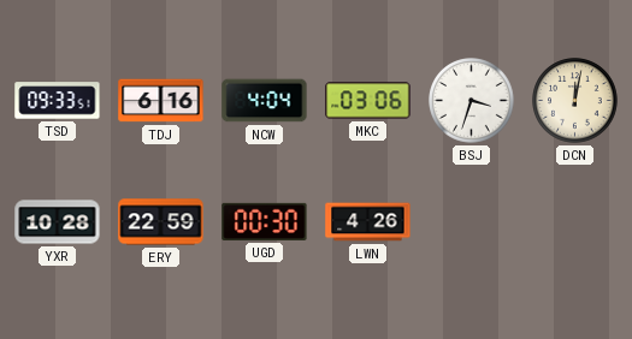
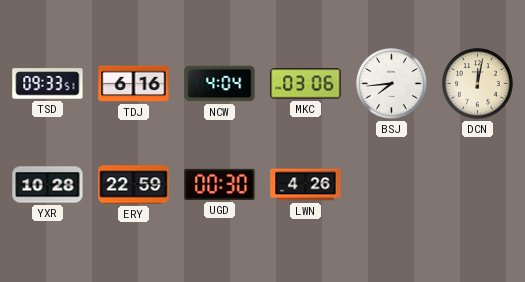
BSJ: 3:33 -> 7:44 (392, 84)
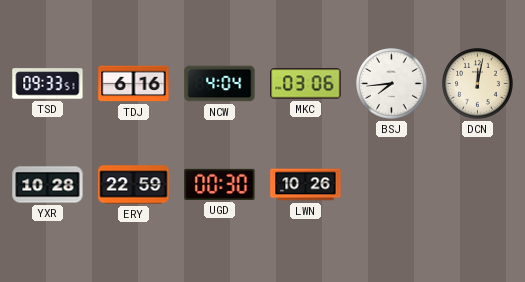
LWN: 4:26 -> 10:26 (306, 185)
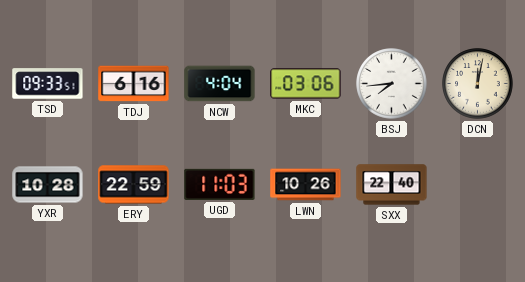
UGD: 00:30 -> 11:03 (220, 184)
SXX: none -> 22:40 (392, 185)
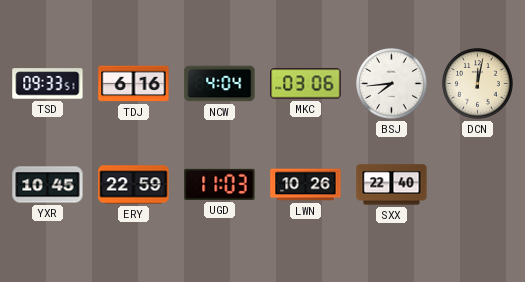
YXR: 10:28 -> 10:45 (48, 185)
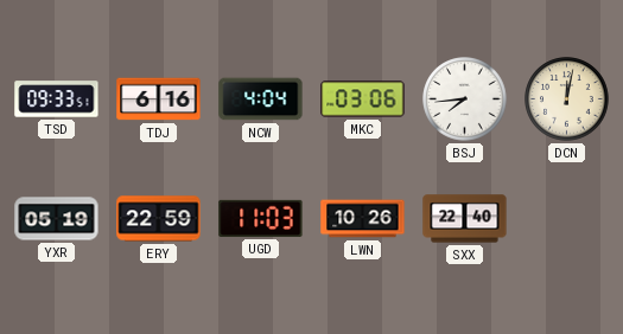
YXR: 10:45 -> 05:19 (57, 219)
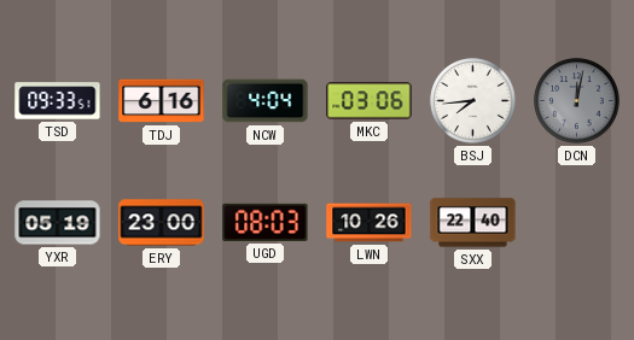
DCN dial: cream -> grey (577, 101)
ERY: 22:59 -> 23:00 (162, 223)
UGD: 11:03 -> 08:03 (266, 222)
